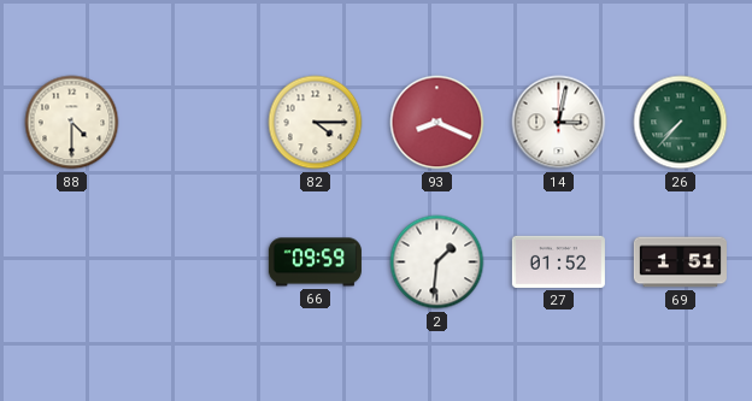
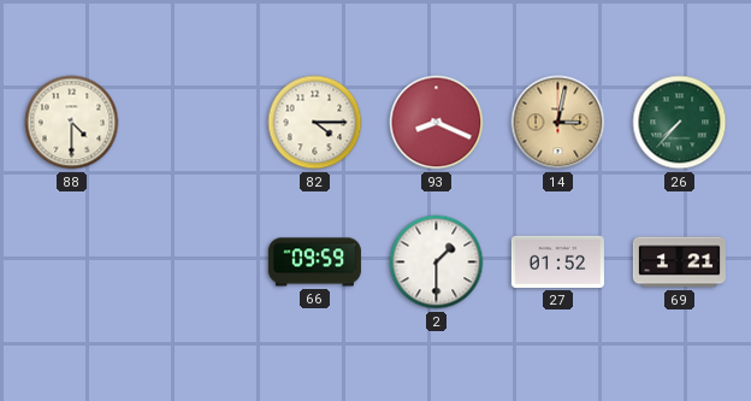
14 dial: white -> champagne (558, 123)
2: 1:31 -> 1:30 (437, 263)
69: 1:51 -> 1:21 (679, 263)
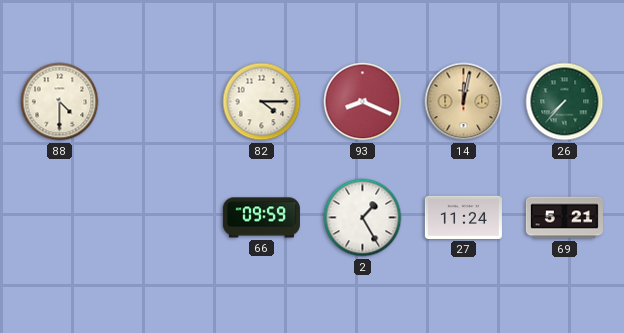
14: 3:02 -> 12:02 (464, 102)
2: 1:30 -> 1:25 (363, 218)
27: 01:52 -> 11:24 (463, 217)
69: 1:21 -> 5:21 (564, 218)
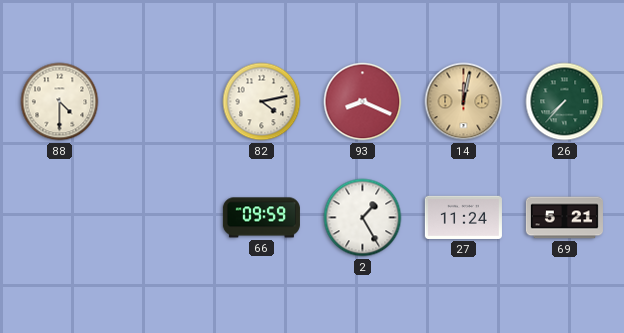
82: 4:15 -> 4:13 (262, 102)
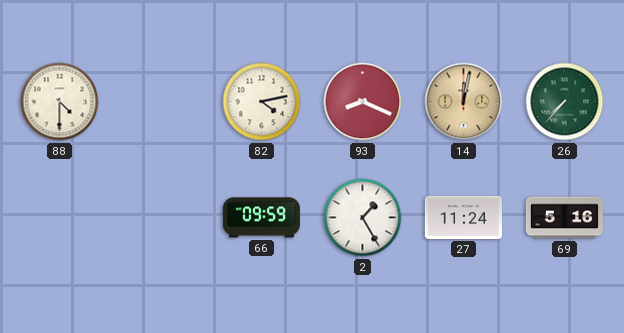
69: 5:21 -> 5:16 (564, 218)
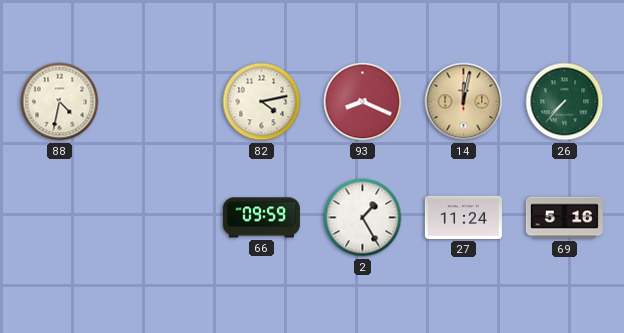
88: 4:30 -> 4:32 (60, 102)
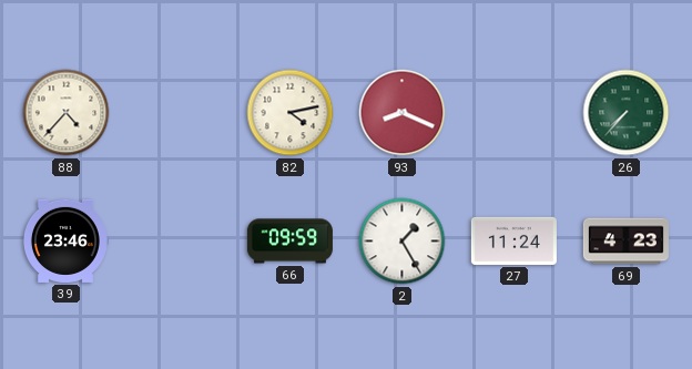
88: 4:32 -> 4:37 (67, 113)
14: 12:02 -> none (464, 102)
39: none -> 23:46 (65, 240)
69: 5:16 -> 4:23 (625, 242)
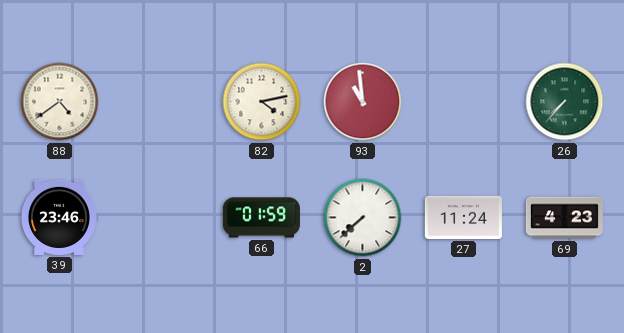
88: 4:37 -> 4:39 (60, 102)
93: 8:19 -> 10:59 (363, 102)
66: 09:59 -> 01:59 (261, 218)
2: 1:25 -> 7:38 (363, 218)
